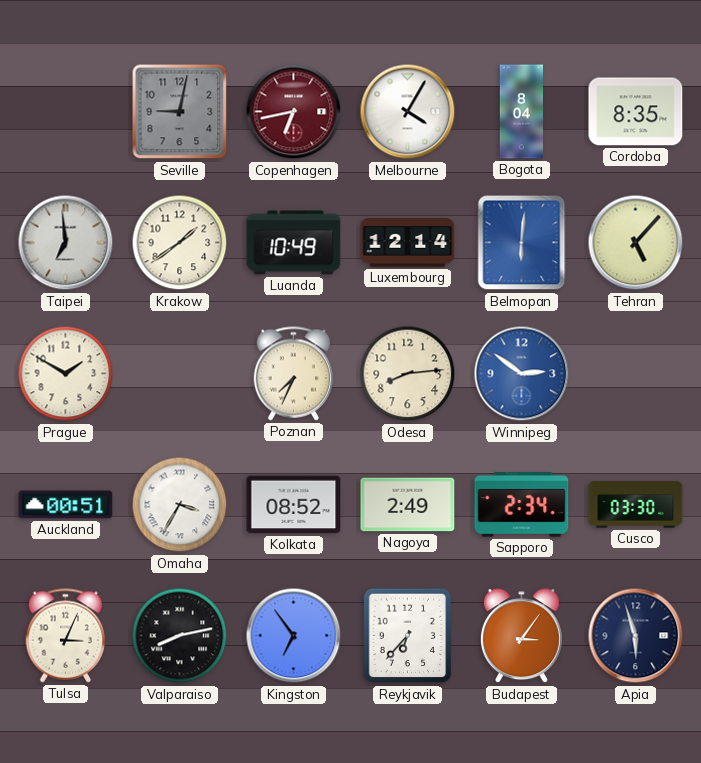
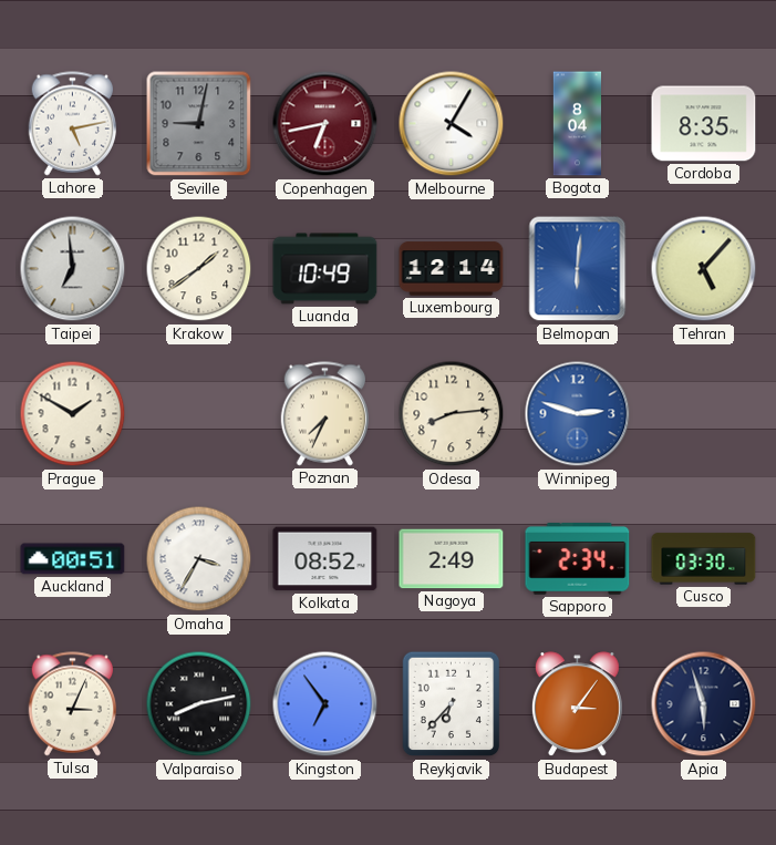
Lahore: none -> 5:13 (73, 124)
Winnipeg: 2:51 -> 2:48 (578, 414)
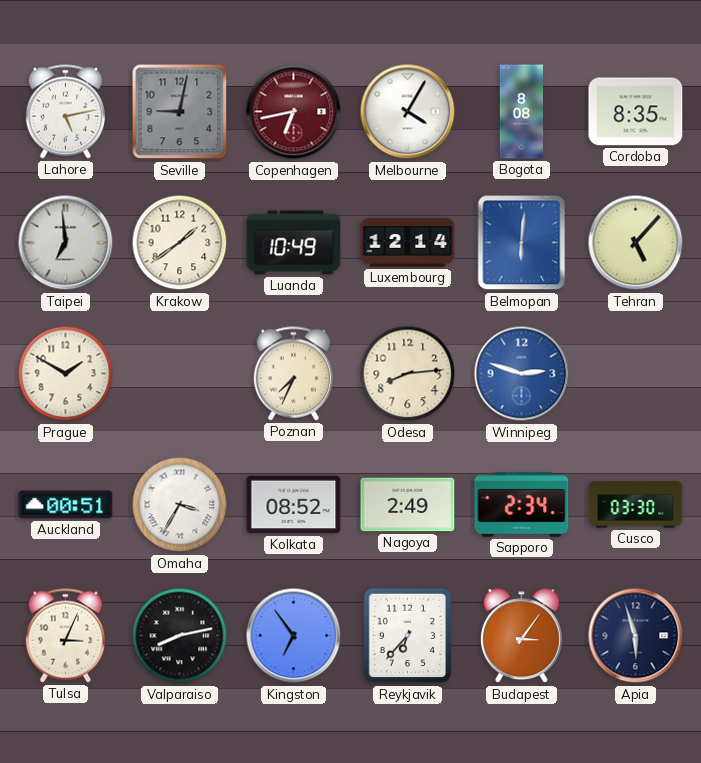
Bogota: 8:04 -> 8:08 (521, 112)
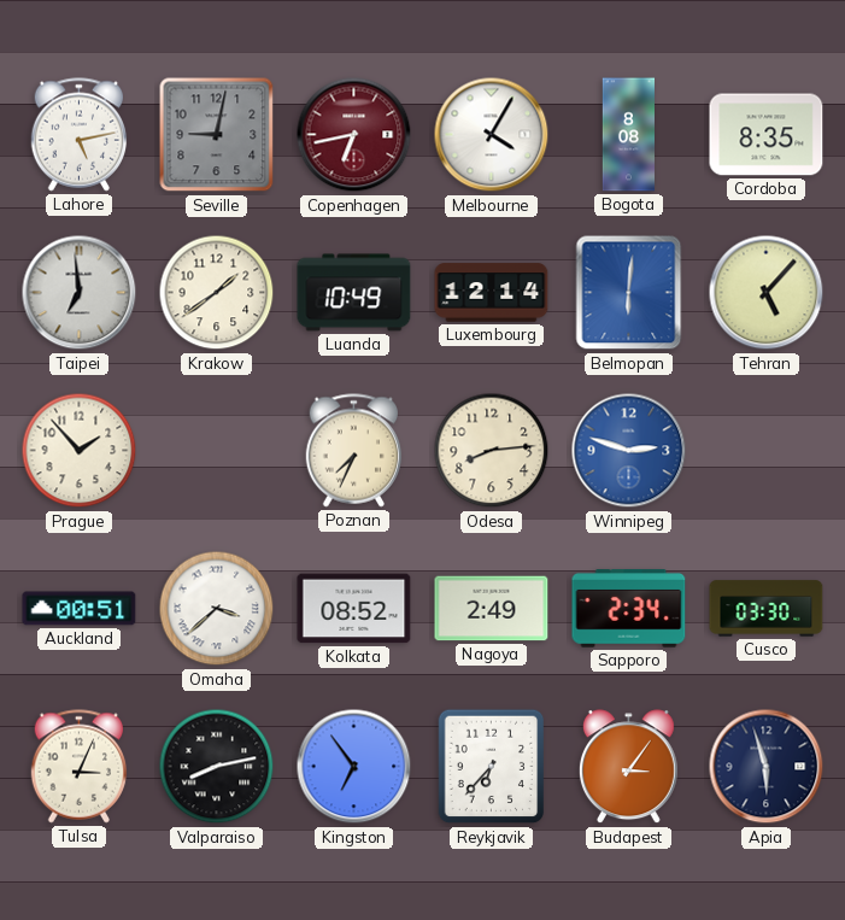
Prague: 1:50 -> 1:53 (80, 451)
Omaha: 3:35 -> 3:38 (217, 609)
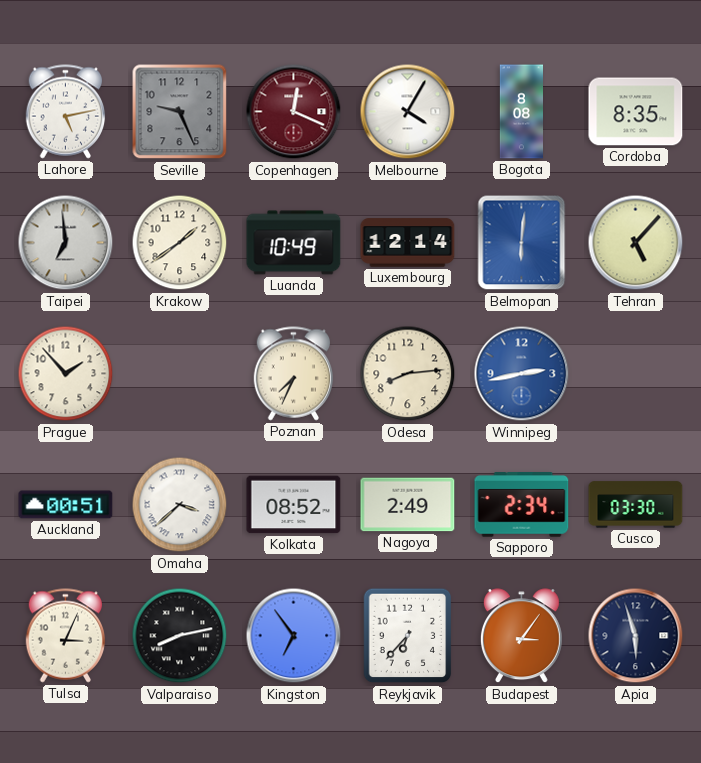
Seville: 9:02 -> 9:26 (180, 112)
Copenhagen: 6:43 -> 12:19 (294, 112)
Winnipeg: 2:48 -> 2:43 (522, 374)
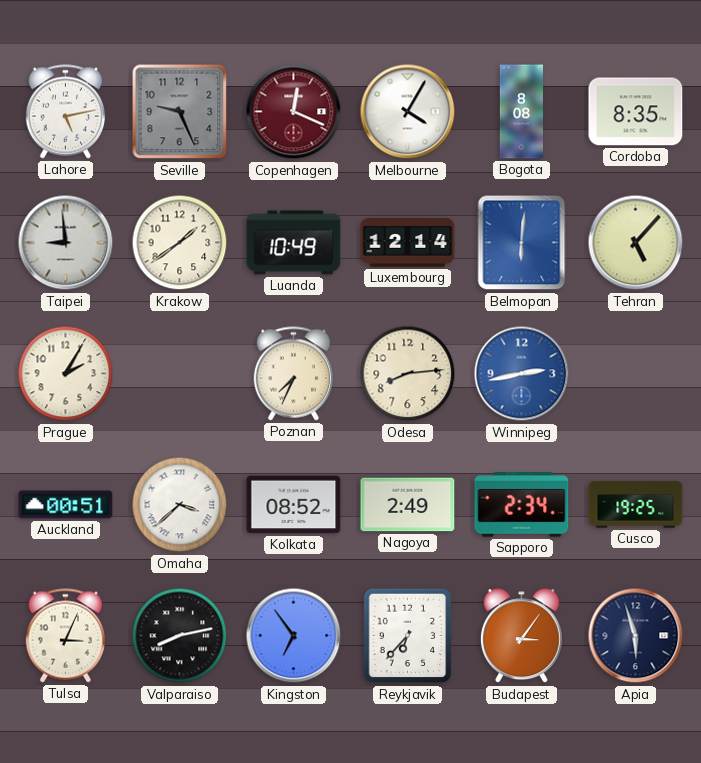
Taipei: 6:59 -> 8:59 (66, 243)
Prague: 1:53 -> 2:05 (66, 374)
Cusco: 03:30 -> 19:25 (636, 505)
